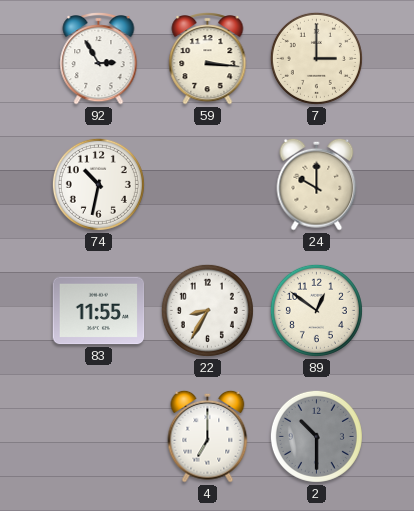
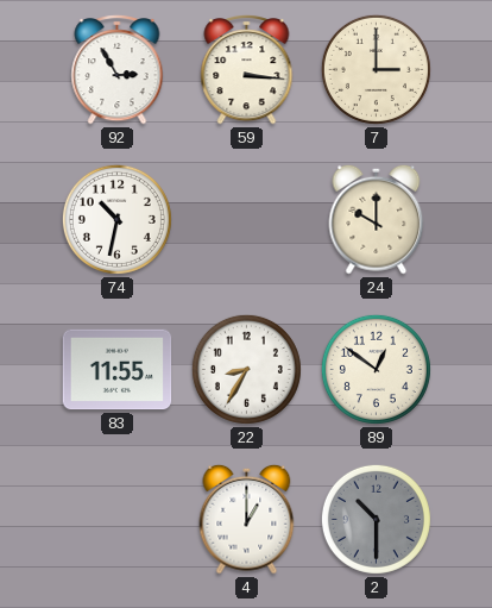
4: 7:00 -> 1:00 (247, 519)
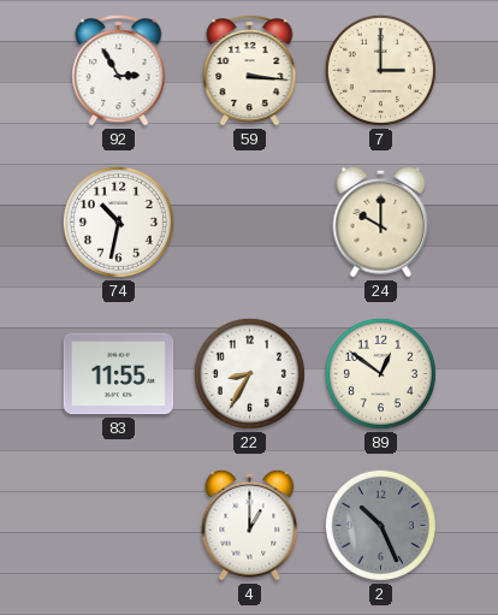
2: 10:30 -> 10:26 (380, 525)
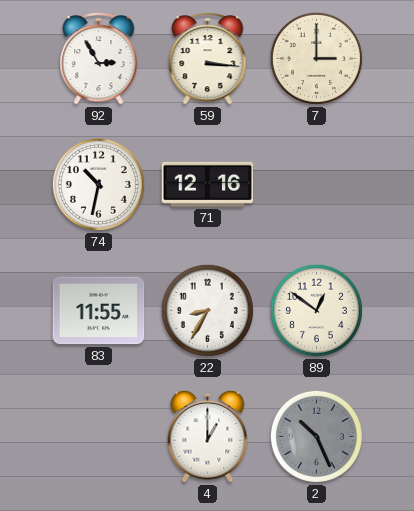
71: none -> 12:16 (208, 184)
24: 10:00 -> none (381, 221)
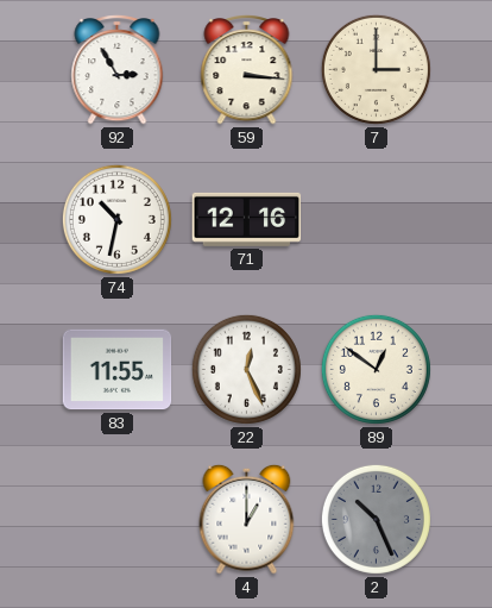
22: 8:35 -> 12:26 (246, 369)
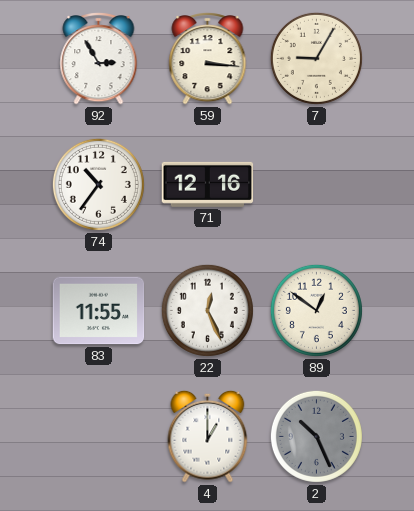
7: 3:00 -> 9:05 (316, 58)
74: 10:32 -> 10:36 (98, 184)
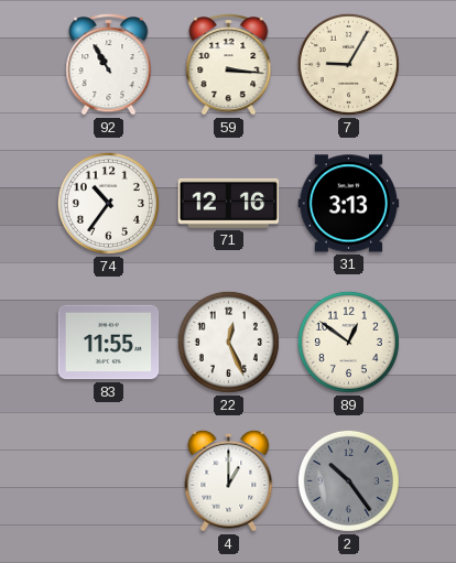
92: 2:55 -> 10:55 (109, 64)
31: none -> 3:13 (349, 204)
2: 10:26 -> 10:24 (348, 480)
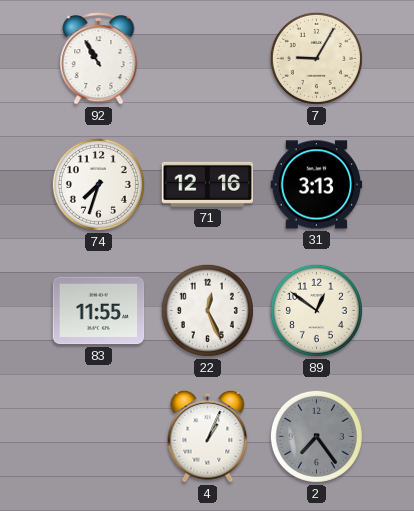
59: 3:16 -> none (229, 64)
74: 10:36 -> 7:33 (98, 184)
4: 1:00 -> 1:04 (208, 436)
2: 10:24 -> 7:24 (316, 436)
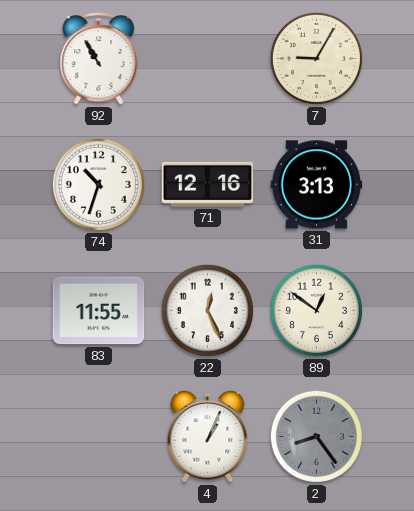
74: 7:33 -> 10:33 (98, 184)
2: 7:24 -> 8:24 (316, 436)
